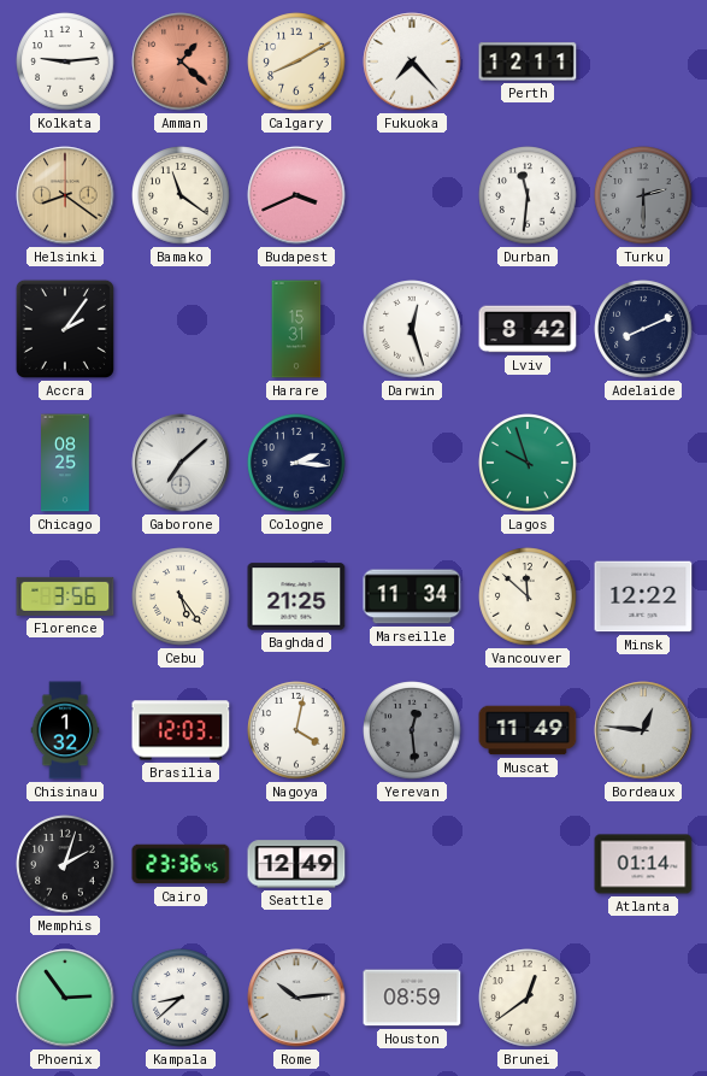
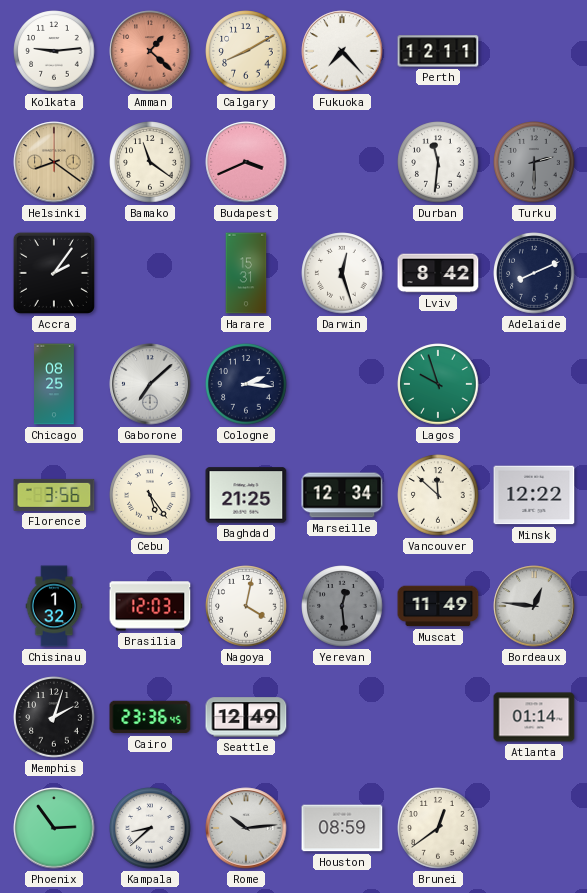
Marseille: 11:34 -> 12:34 (342, 495)
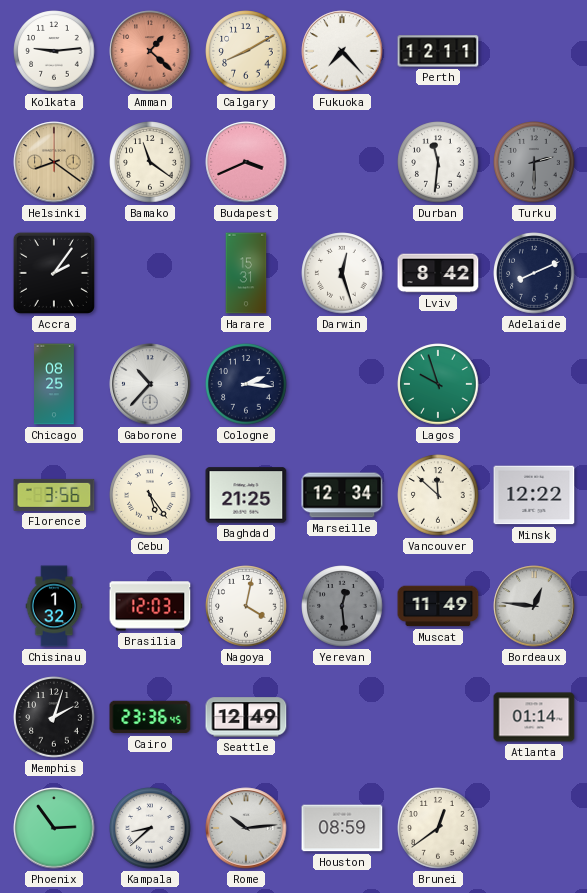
Gaborone: 7:08 -> 10:37 (150, 384)
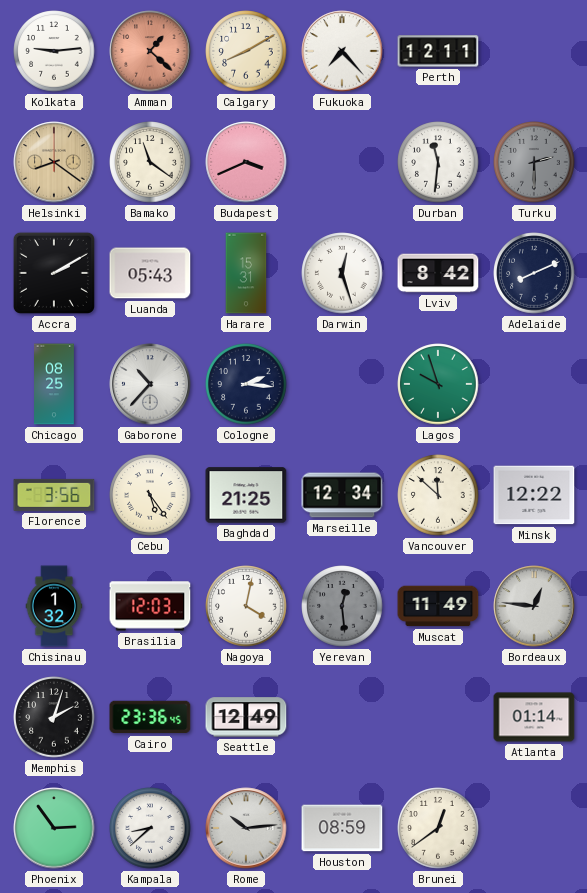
Accra: 2:06 -> 2:10 (54, 273)
Luanda: none -> 05:43 (150, 273)
